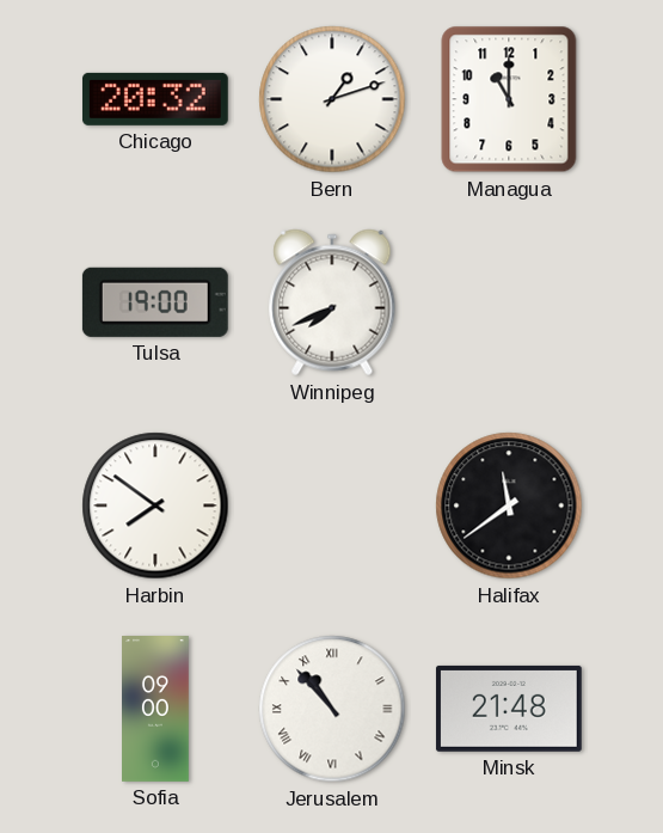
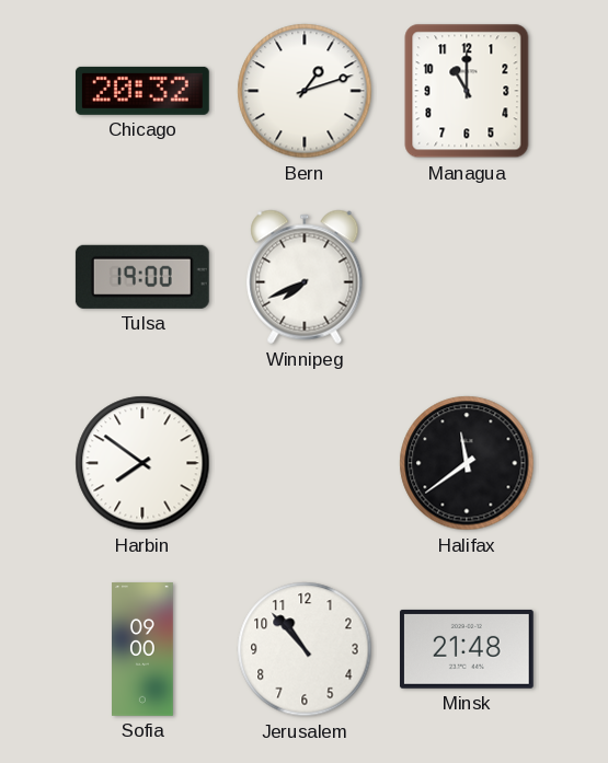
Jerusalem numerals: Roman -> Arabic (305, 649)
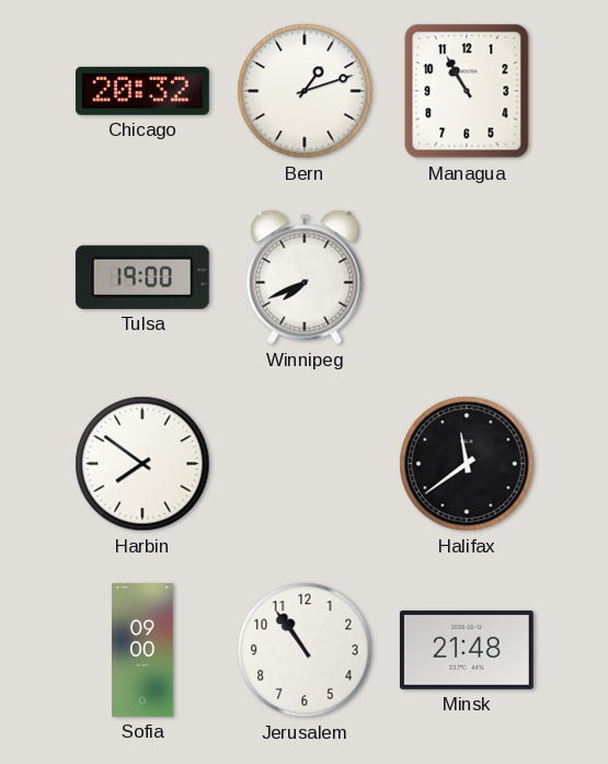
Managua: 11:00 -> 10:55 (467, 91)
Jerusalem: 10:53 -> 10:54 (305, 650)
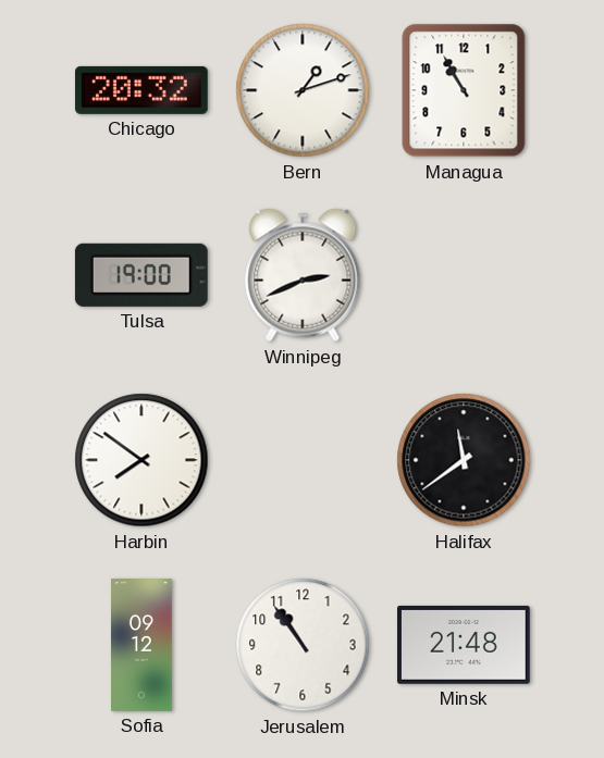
Winnipeg: 7:41 -> 2:41 (303, 275)
Sofia: 09:00 -> 09:12 (141, 646)
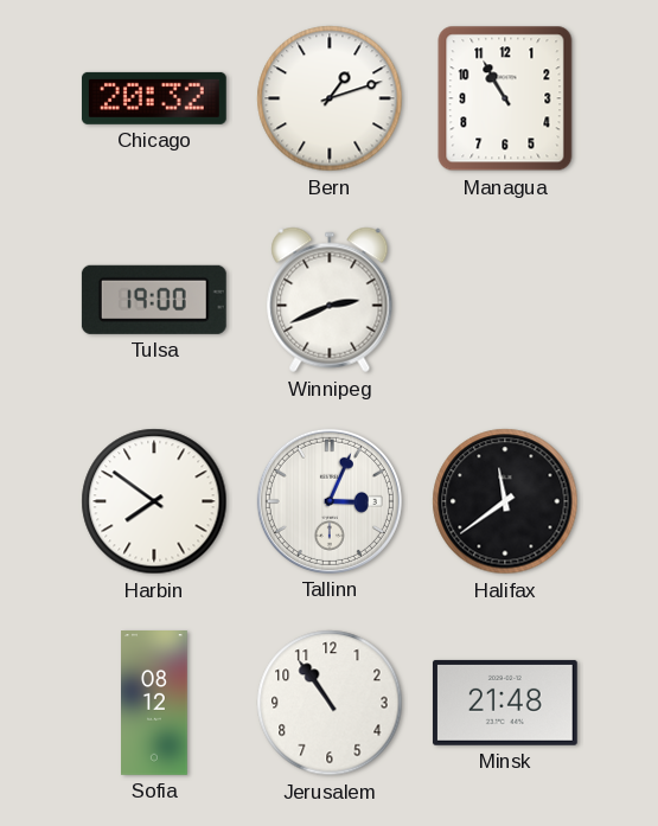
Tallinn: none -> 3:04 (330, 501)
Sofia: 09:12 -> 08:12 (154, 704)
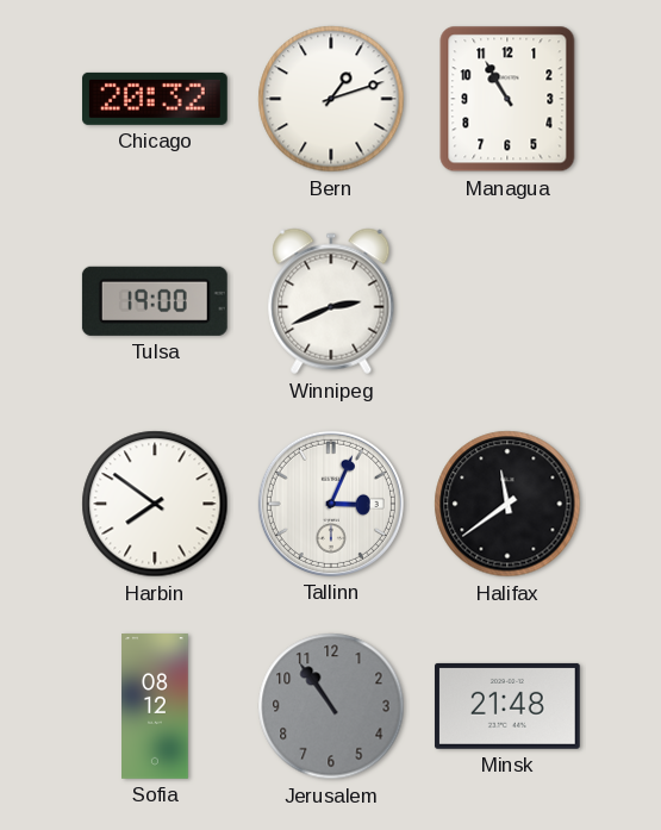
Jerusalem dial: white -> grey (331, 706)
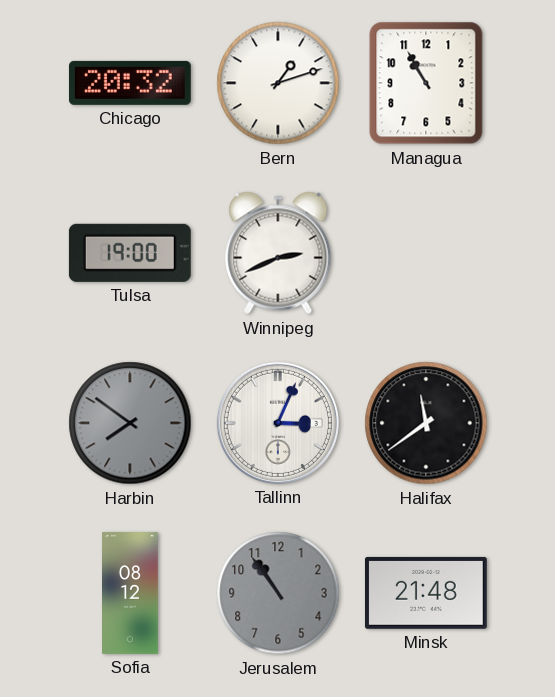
Harbin dial: white -> grey (130, 423)
